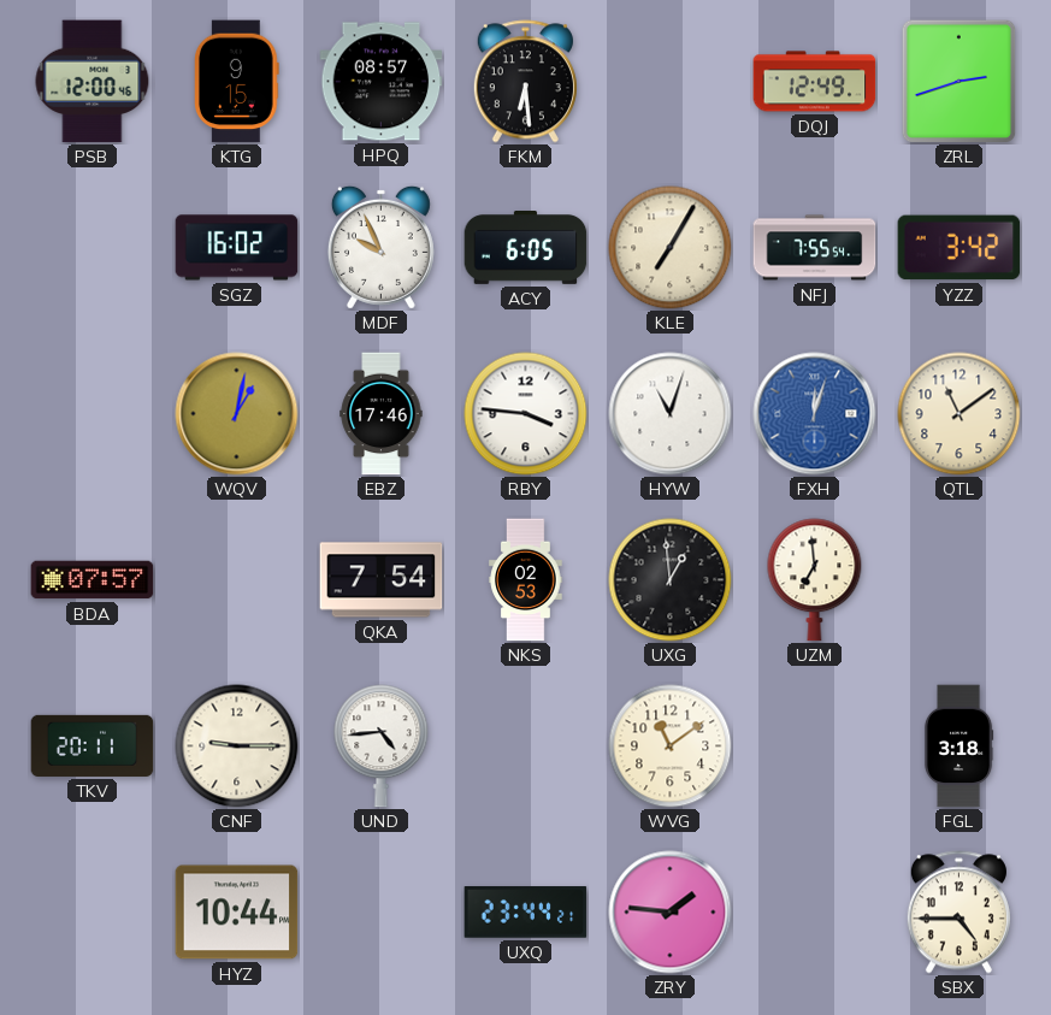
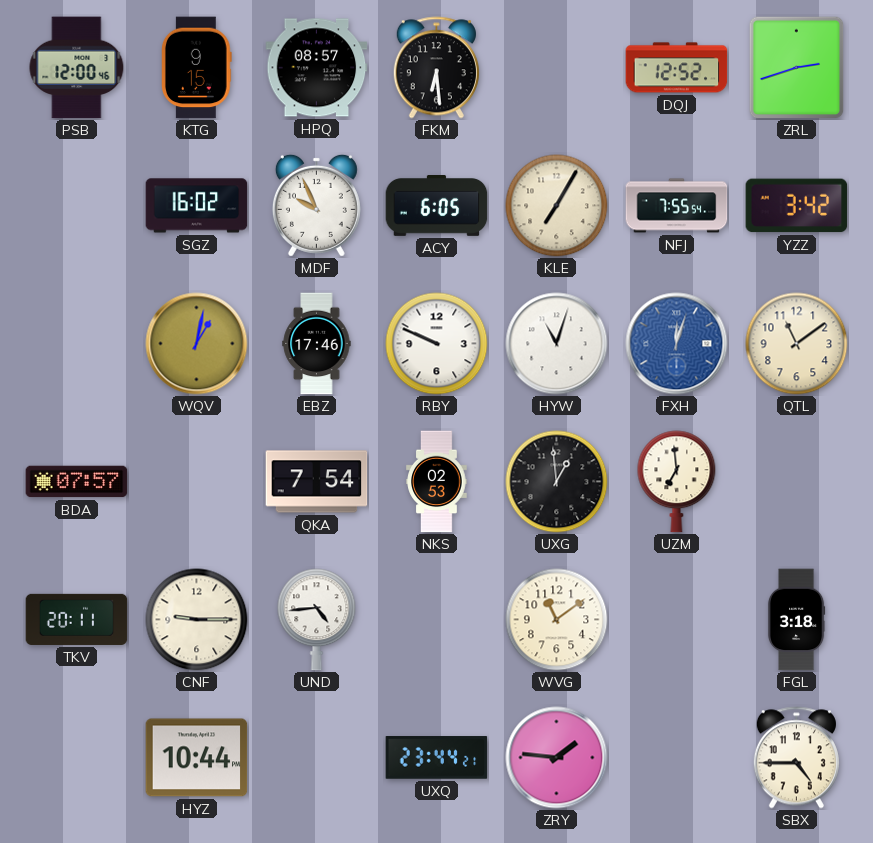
DQJ: 12:49 -> 12:52 (677, 68)
RBY: 3:46 -> 9:49 (437, 344)
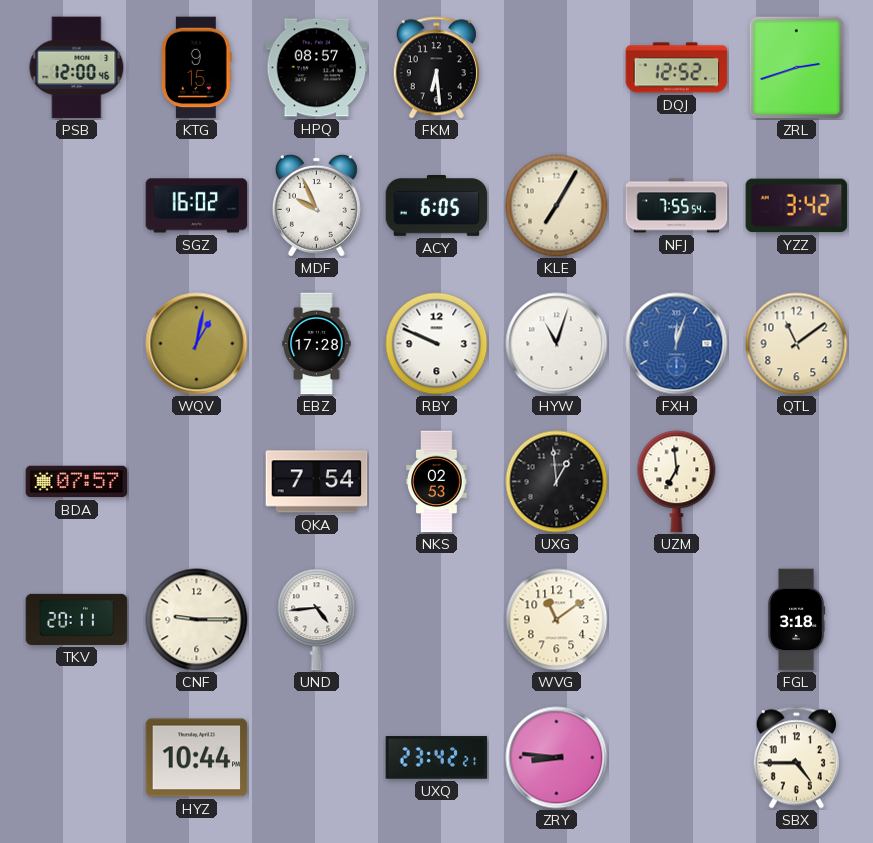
EBZ: 17:46 -> 17:28 (317, 344)
UXQ: 23:44 -> 23:42 (437, 758)
ZRY: 1:46 -> 8:46 (557, 758)
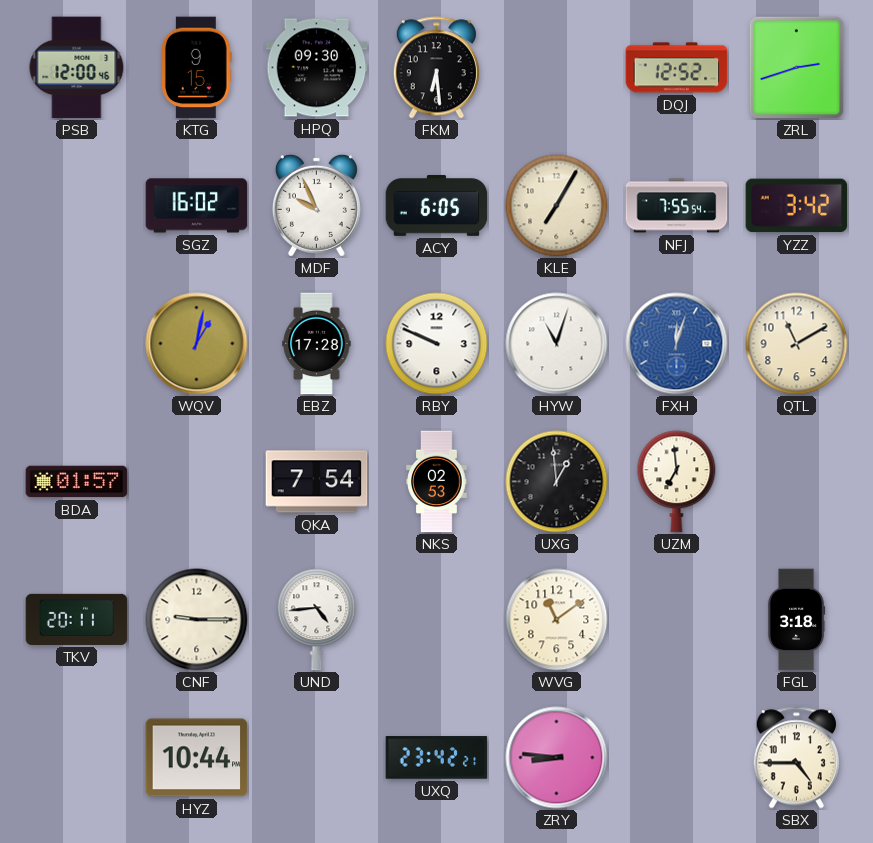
HPQ: 08:57 -> 09:30 (317, 68)
QTL: 11:09 -> 11:10 (797, 344)
BDA: 07:57 -> 01:57 (77, 482)
